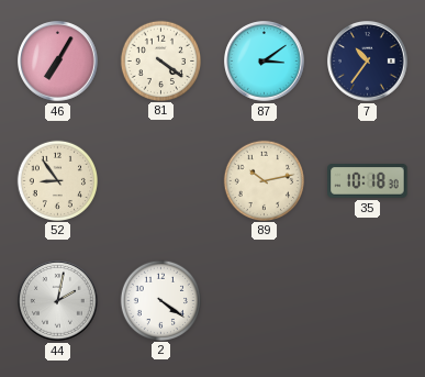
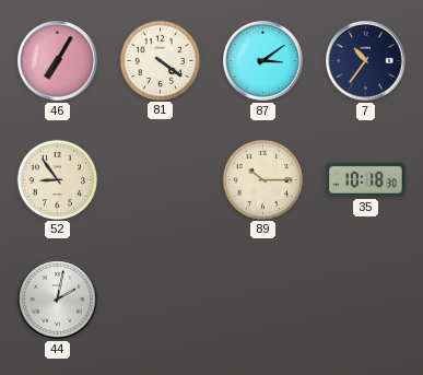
89: 10:13 -> 10:15 (262, 179)
2: 4:21 -> none (160, 300)
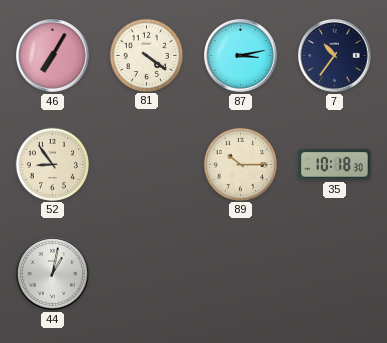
87: 3:09 -> 3:13 (241, 56)
44: 2:02 -> 1:02 (53, 274)
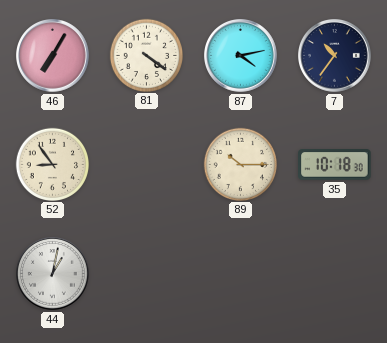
87: 3:13 -> 4:13 (241, 56)
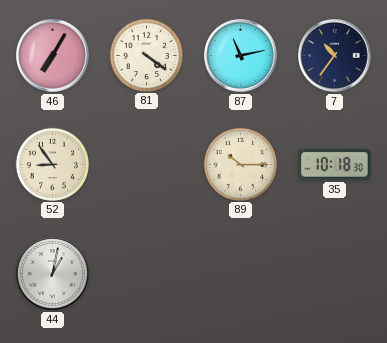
87: 4:13 -> 11:13 (241, 56)
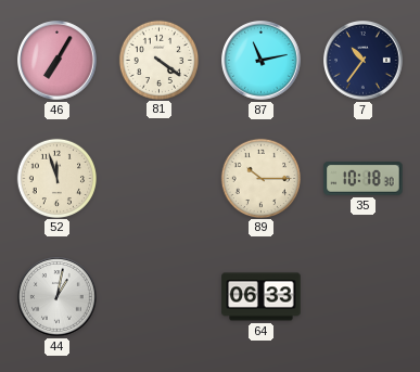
52: 8:54 -> 11:57 (56, 178)
64: none -> 06:33 (262, 297)
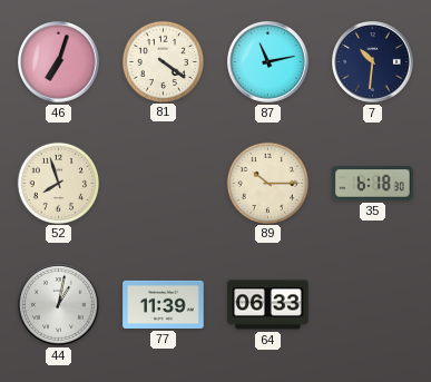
46: 7:05 -> 7:03 (59, 62)
7: 10:36 -> 10:31 (373, 62)
52: 11:57 -> 7:57 (58, 183)
35: 10:18 -> 6:18 (373, 184)
77: none -> 11:39 (164, 304)
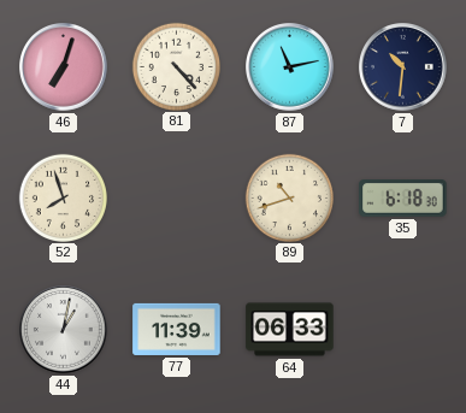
81: 4:21 -> 4:23 (176, 66)
89: 10:15 -> 10:42 (289, 197)
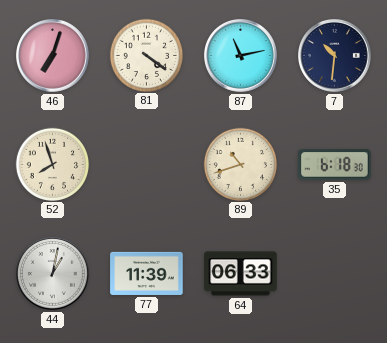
81: 4:23 -> 4:21 (146, 55)
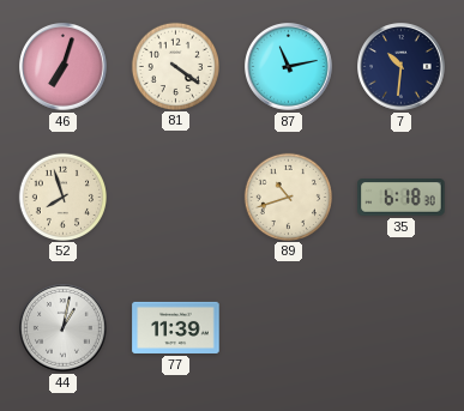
64: 06:33 -> none (241, 274)
